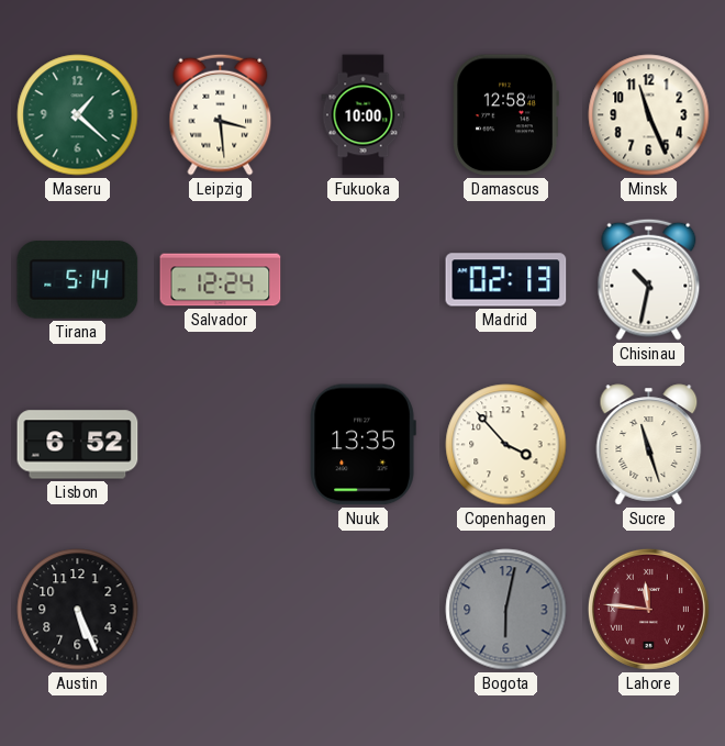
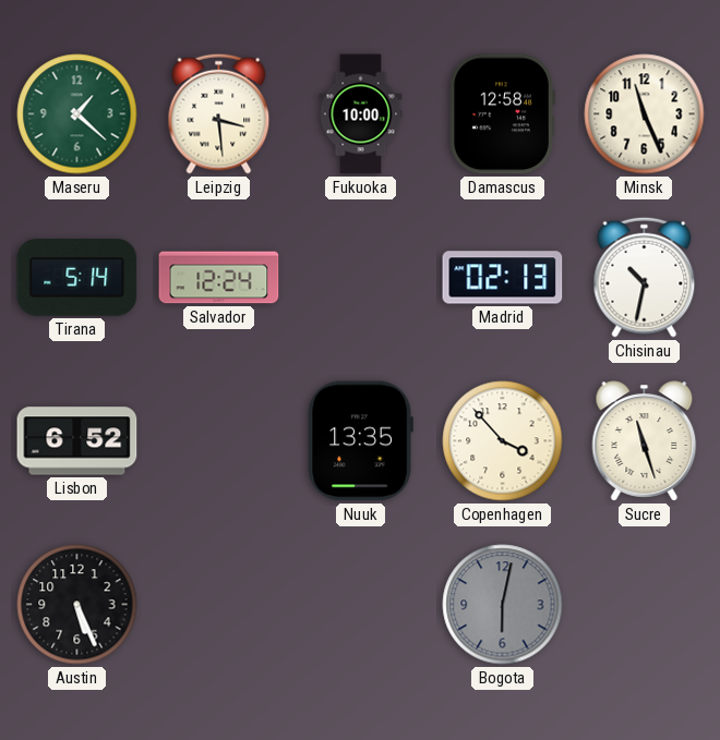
Lahore: 11:46 -> none (648, 609)
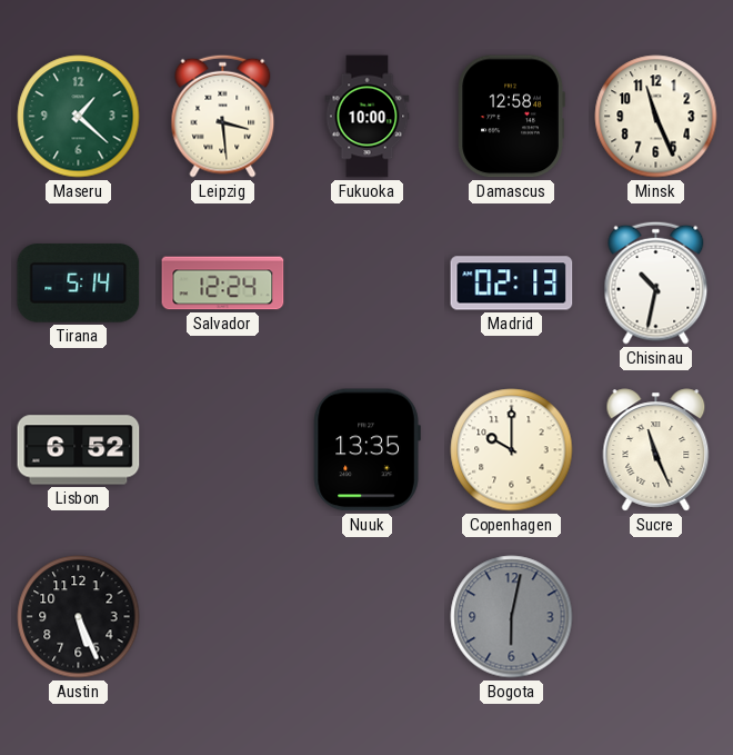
Copenhagen: 3:53 -> 10:00 (512, 450)
Sucre: 11:27 -> 11:26 (656, 450)
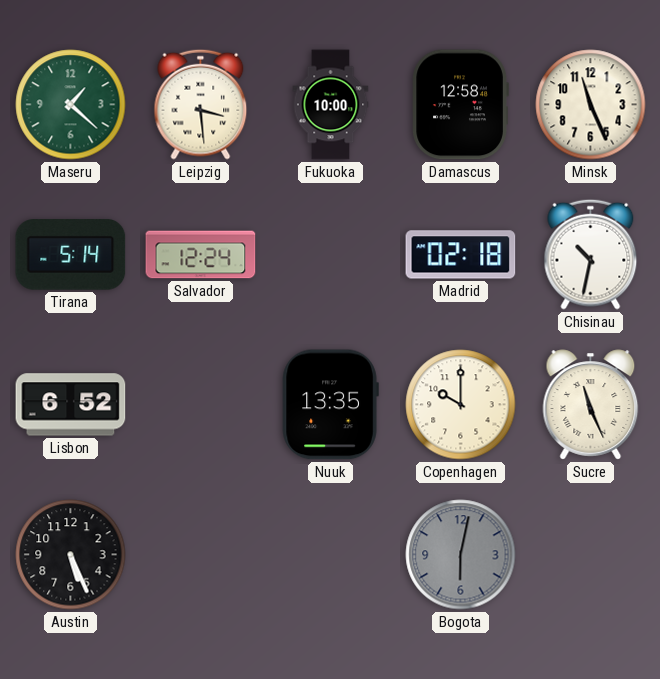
Madrid: 02:13 -> 02:18 (461, 255)
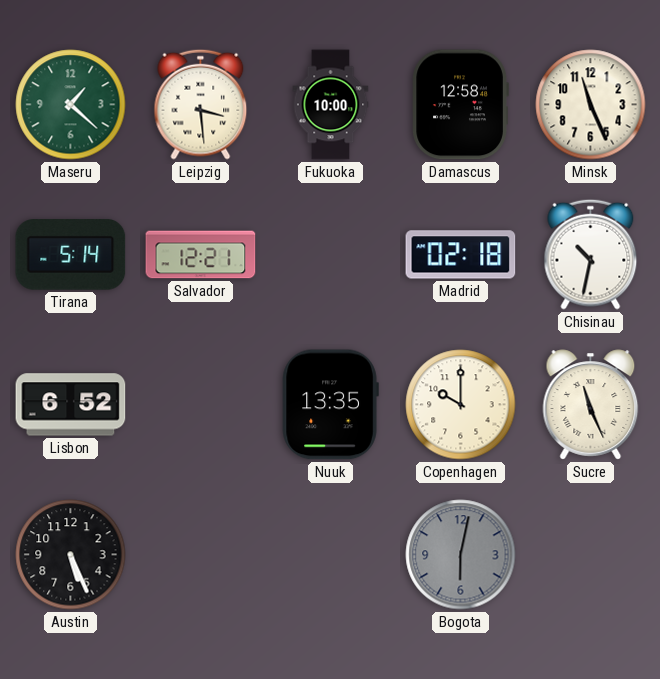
Salvador: 12:24 -> 12:21 (201, 255)
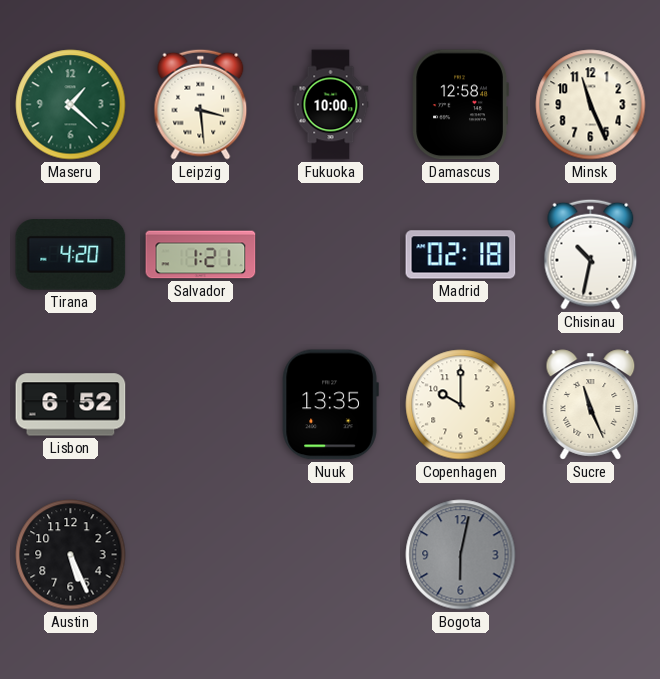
Tirana: 5:14 -> 4:20 (71, 255)
Salvador: 12:21 -> 1:21 (201, 255)
